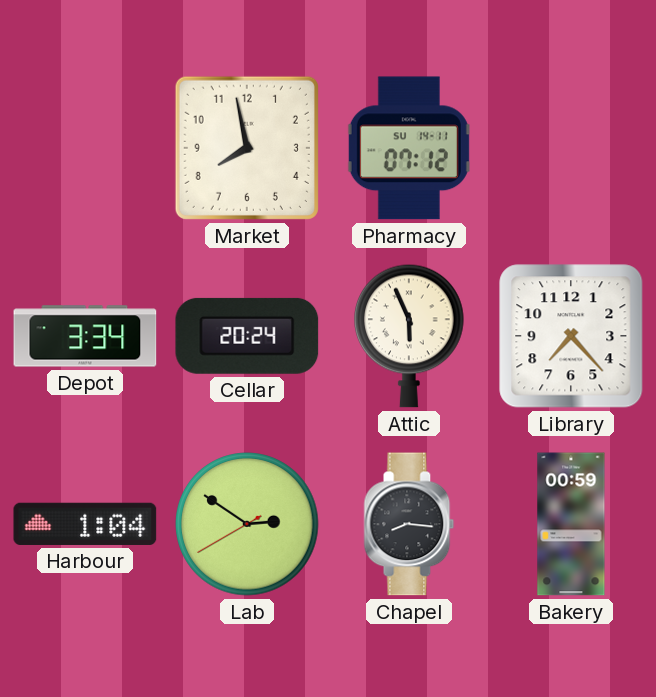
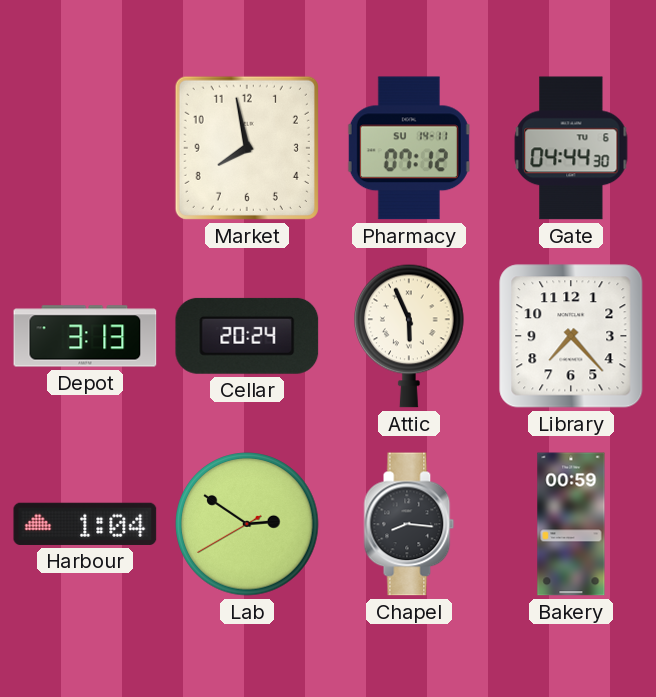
Gate: none -> 04:44 (571, 148)
Depot: 3:34 -> 3:13 (85, 336)
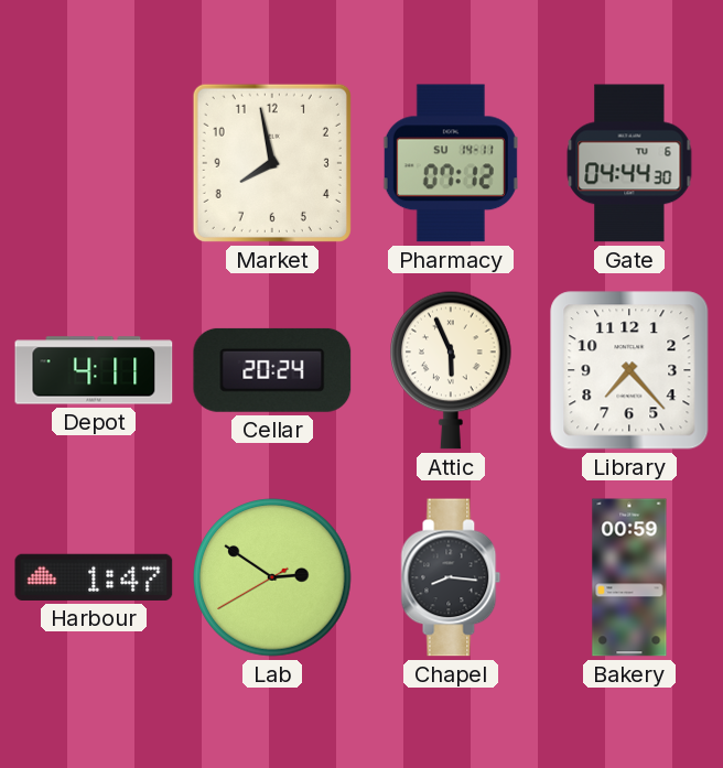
Depot: 3:13 -> 4:11 (94, 370)
Harbour: 1:04 -> 1:47 (94, 577)
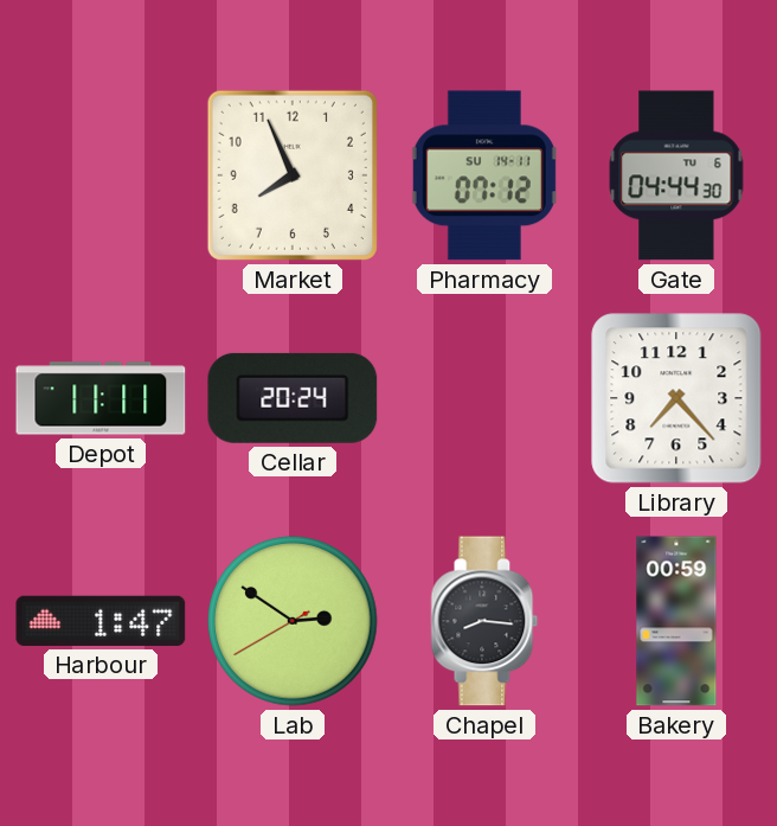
Market: 7:58 -> 7:56 (293, 175)
Depot: 4:11 -> 11:11 (101, 398)
Attic: 5:56 -> none (452, 370)
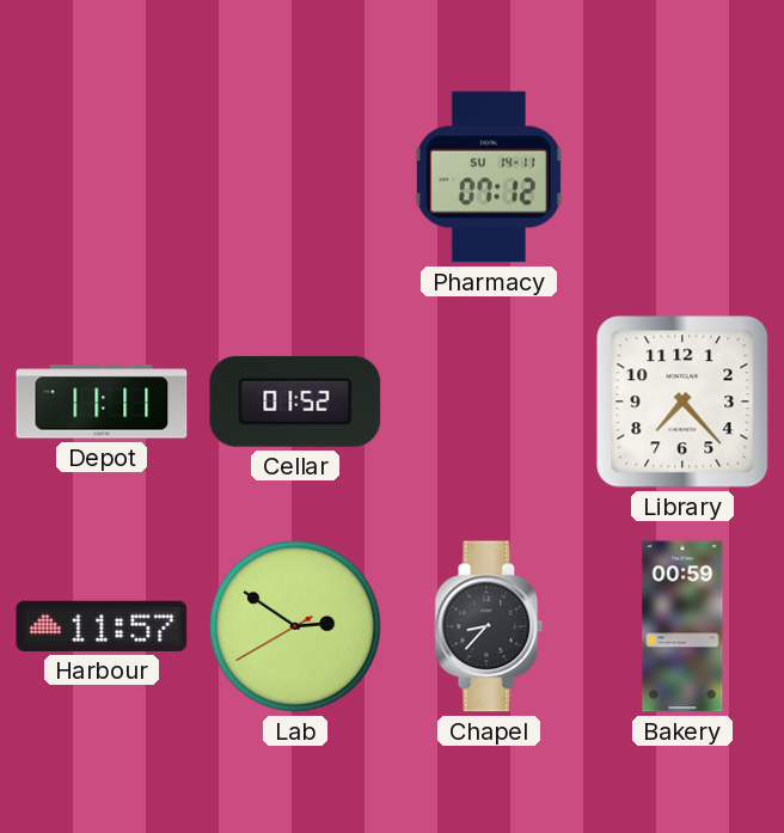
Market: 7:56 -> none (293, 175)
Gate: 04:44 -> none (676, 175)
Cellar: 20:24 -> 01:52 (295, 402)
Harbour: 1:47 -> 11:57 (102, 626)
Chapel: 8:16 -> 8:37 (489, 626)
